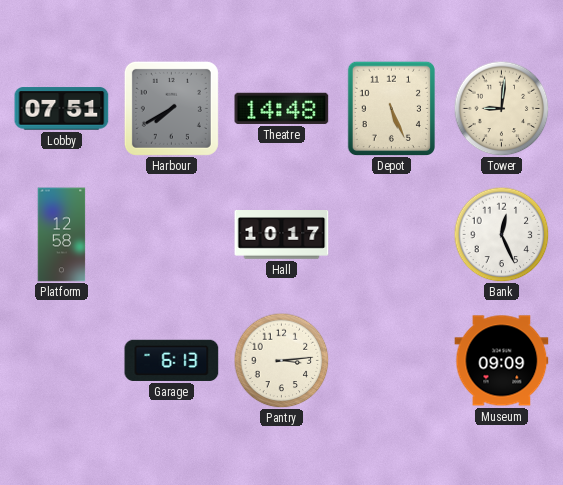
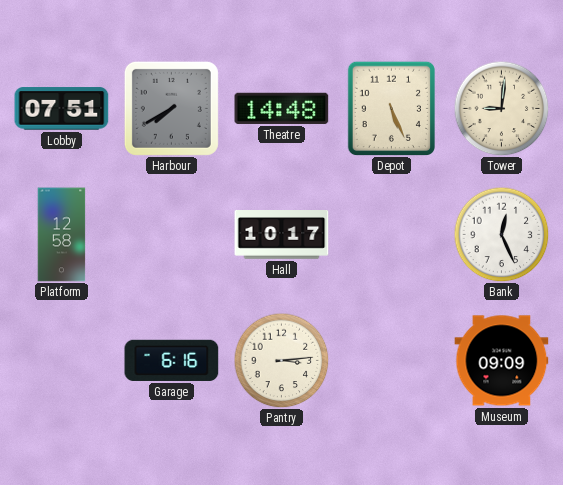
Garage: 6:13 -> 6:16 (172, 360)
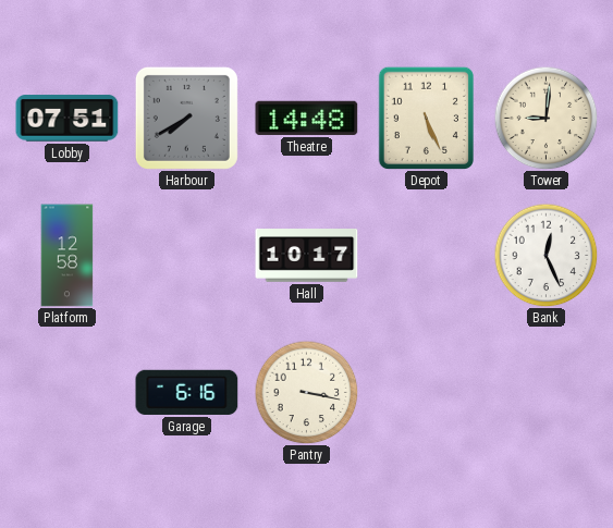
Pantry: 3:14 -> 3:17 (306, 392)
Museum: 09:09 -> none (502, 361)
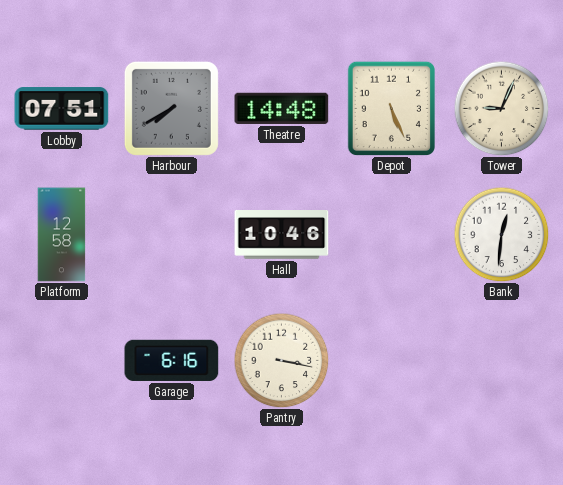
Tower: 9:01 -> 9:04 (501, 108)
Hall: 10:17 -> 10:46 (282, 235)
Bank: 12:26 -> 12:31 (501, 234)
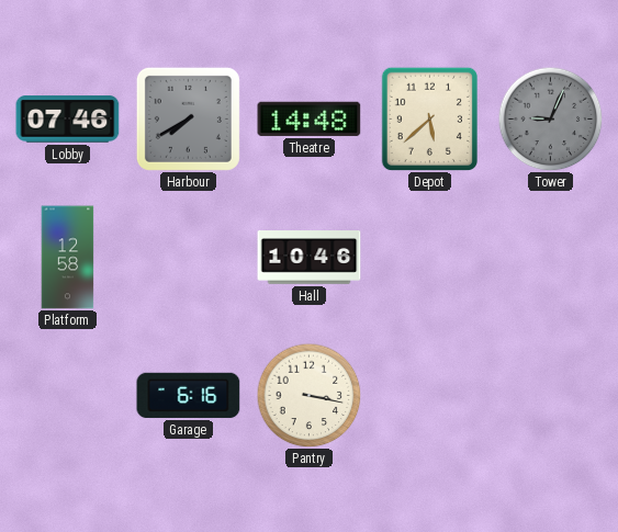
Lobby: 07:51 -> 07:46 (68, 120)
Depot: 5:26 -> 5:38 (429, 118)
Tower dial: cream -> grey (550, 118)
Bank: 12:31 -> none (501, 234)
